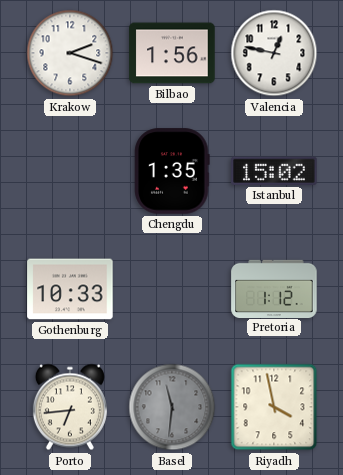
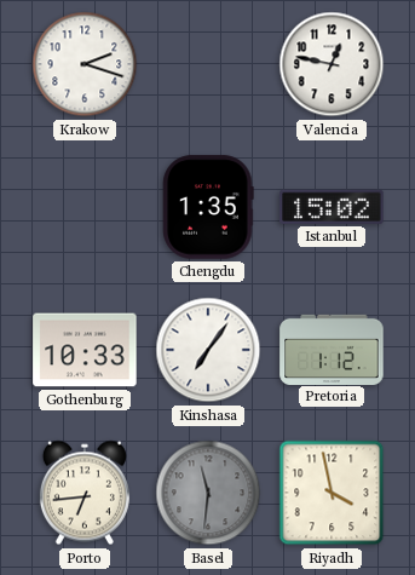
Bilbao: 1:56 -> none (172, 53)
Kinshasa: none -> 7:06 (208, 350)
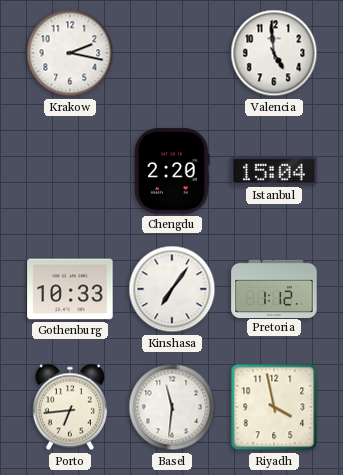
Krakow: 2:18 -> 2:17 (70, 53)
Valencia: 12:47 -> 4:59 (274, 53)
Chengdu: 1:35 -> 2:20 (172, 171)
Istanbul: 15:02 -> 15:04 (274, 171)
Basel dial: grey -> white (172, 407)
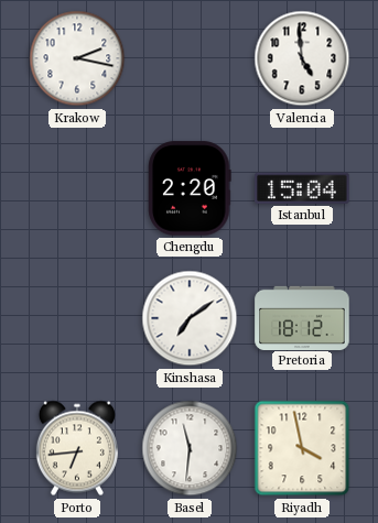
Gothenburg: 10:33 -> none (70, 289)
Kinshasa: 7:06 -> 7:09 (190, 318)
Pretoria: 1:12 -> 18:12 (302, 317)
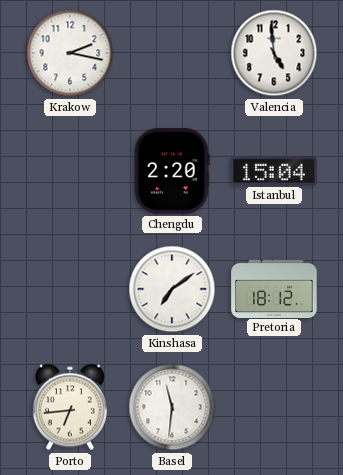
Riyadh: 3:58 -> none (302, 448)
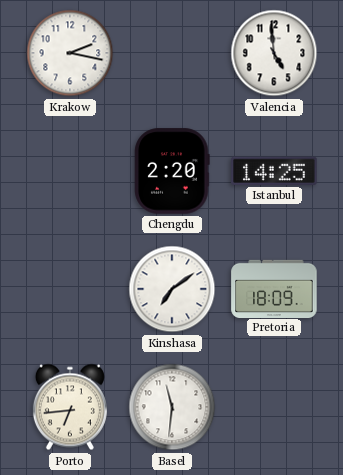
Istanbul: 15:04 -> 14:25 (274, 171)
Pretoria: 18:12 -> 18:09 (274, 288)
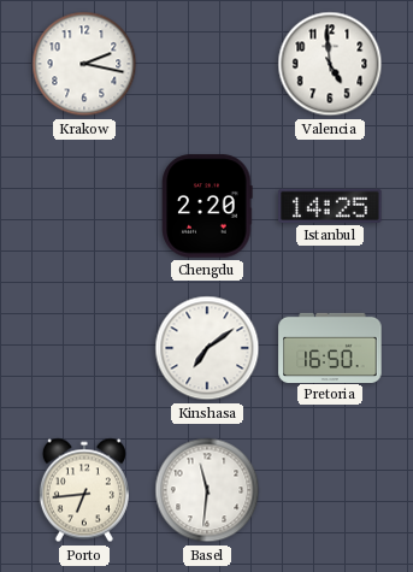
Pretoria: 18:09 -> 16:50 (330, 347)
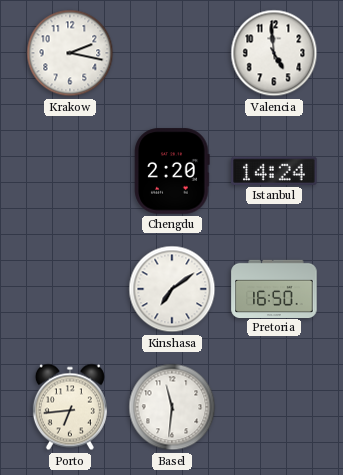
Istanbul: 14:25 -> 14:24 (274, 171)
